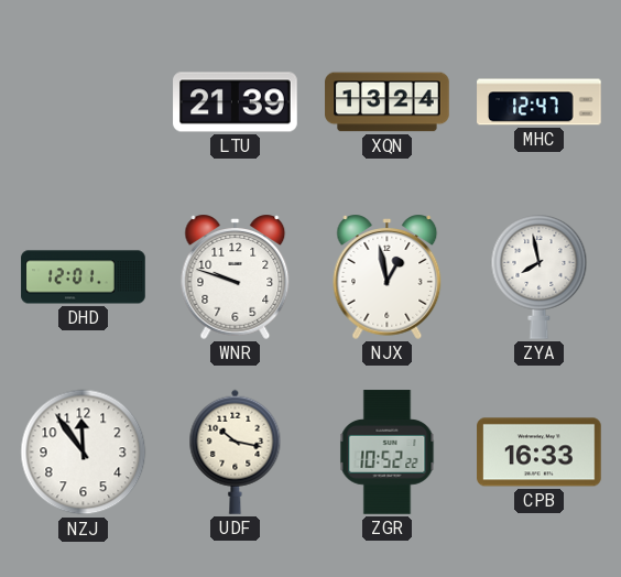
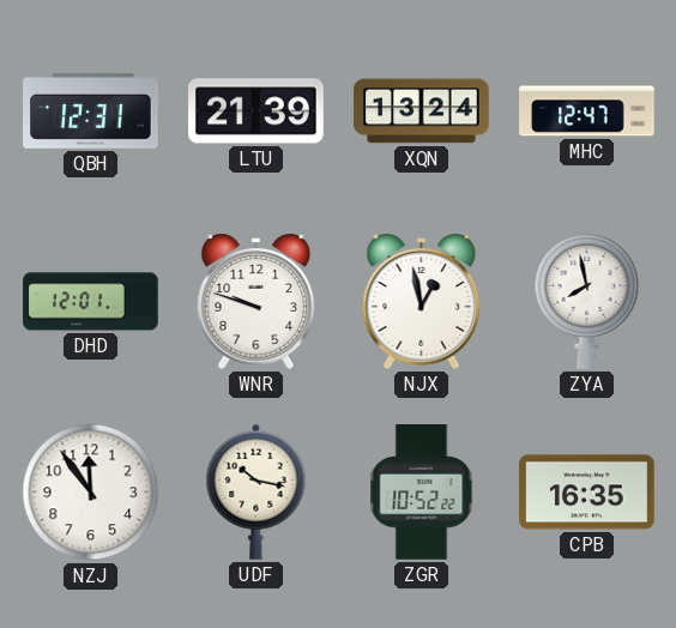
QBH: none -> 12:31 (91, 111)
CPB: 16:33 -> 16:35 (587, 493)
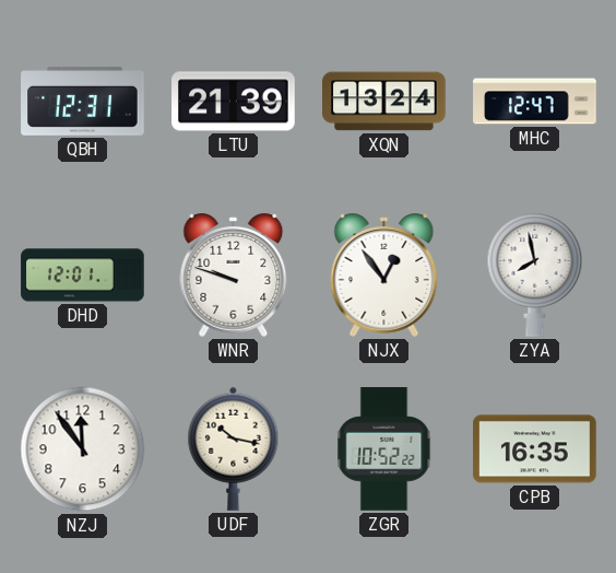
NJX: 12:58 -> 12:54 (384, 274)
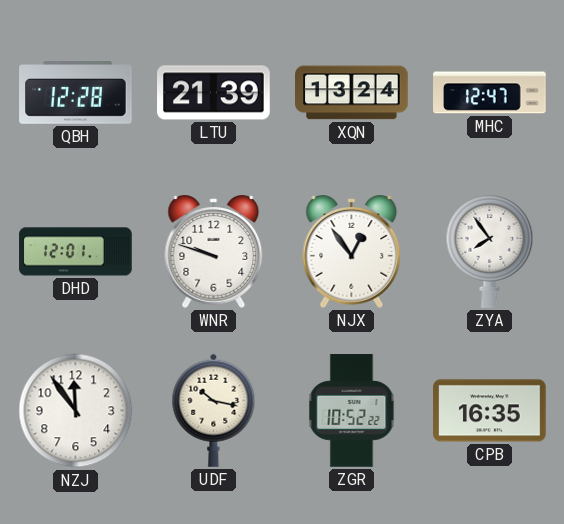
QBH: 12:31 -> 12:28 (76, 93)
ZYA: 7:58 -> 7:54 (490, 252)
